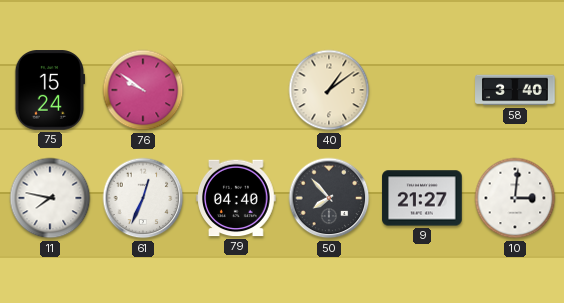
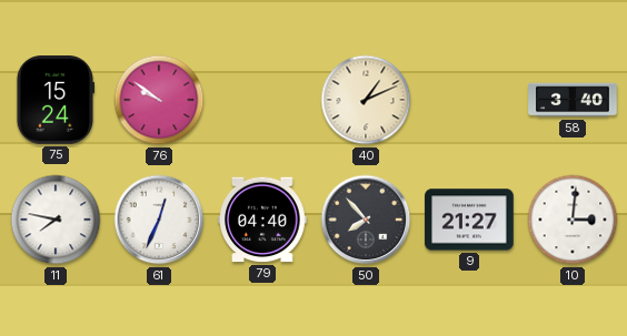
40: 1:09 -> 1:11 (366, 100)
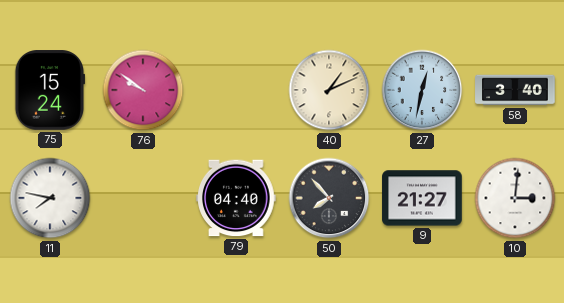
27: none -> 12:32 (422, 90)
61: 12:34 -> none (159, 220)
